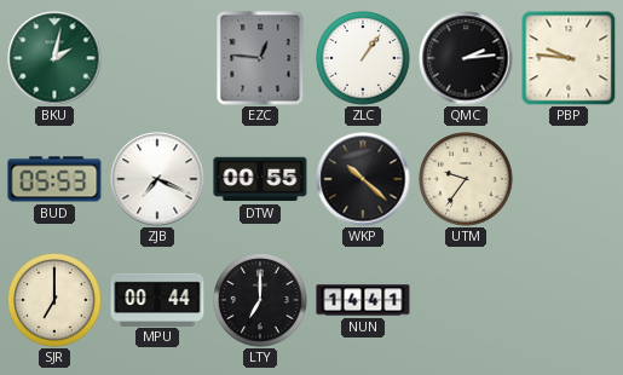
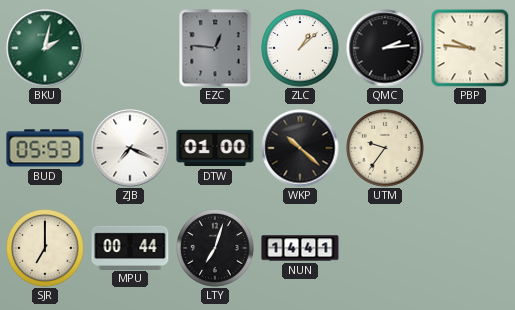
ZLC: 1:06 -> 1:08 (300, 48)
DTW: 00:55 -> 01:00 (215, 148)
LTY: 7:00 -> 7:03 (215, 248)
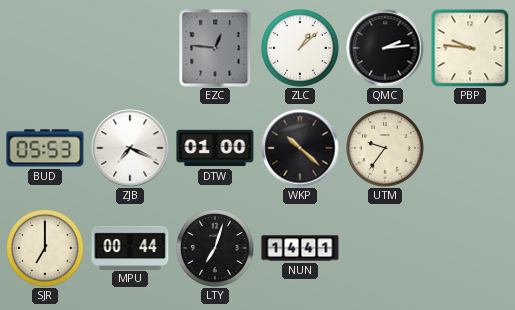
BKU: 2:02 -> none (45, 48)
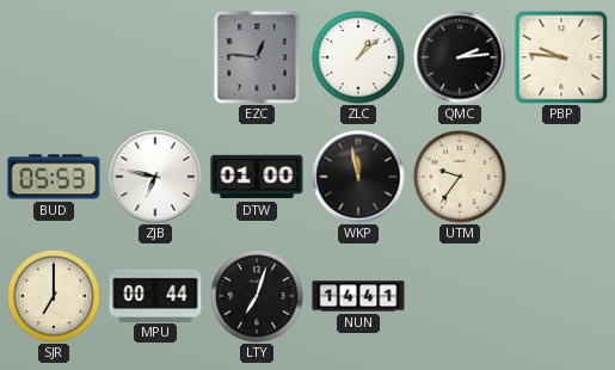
ZJB: 7:19 -> 6:47 (155, 177)
WKP: 10:22 -> 11:58 (358, 177)
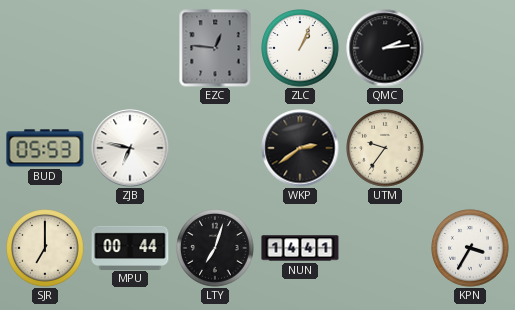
ZLC: 1:08 -> 1:04 (300, 48)
PBP: 9:46 -> none (561, 57)
DTW: 01:00 -> none (257, 177)
WKP: 11:58 -> 2:39 (300, 148)
KPN: none -> 3:35 (470, 248)
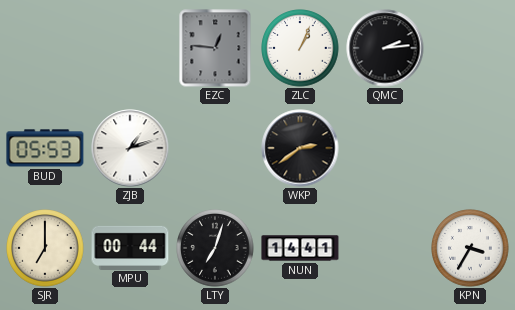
ZJB: 6:47 -> 1:12 (130, 148)
UTM: 9:36 -> none (385, 148)
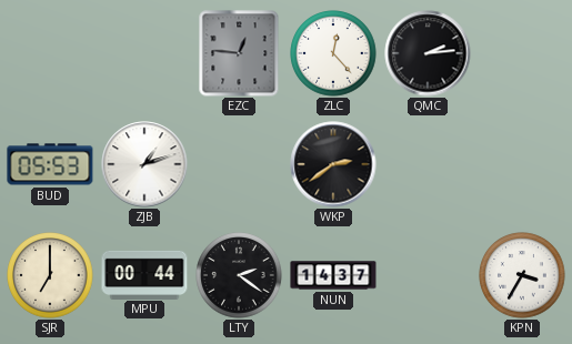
ZLC: 1:04 -> 12:23 (333, 53)
LTY: 7:03 -> 2:21 (239, 275)
NUN: 14:41 -> 14:37 (333, 275)
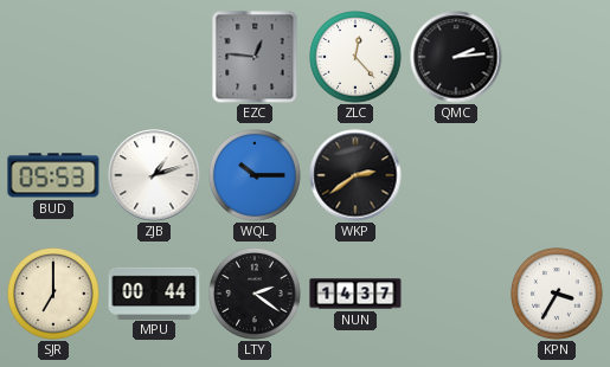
WQL: none -> 10:15 (255, 175)
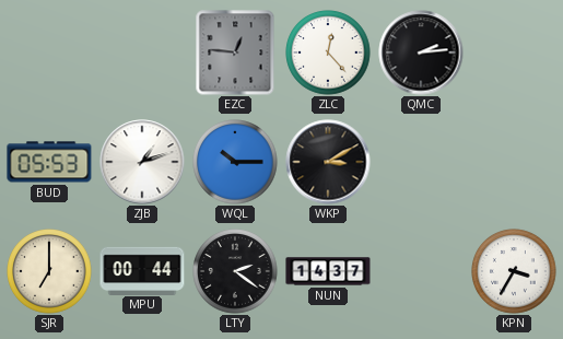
WKP: 2:39 -> 3:10 (328, 162)
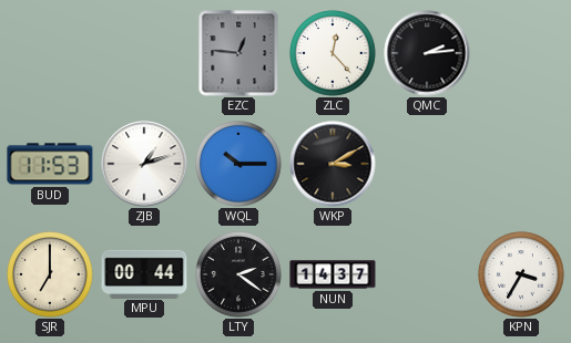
BUD: 05:53 -> 11:53 (50, 164)
